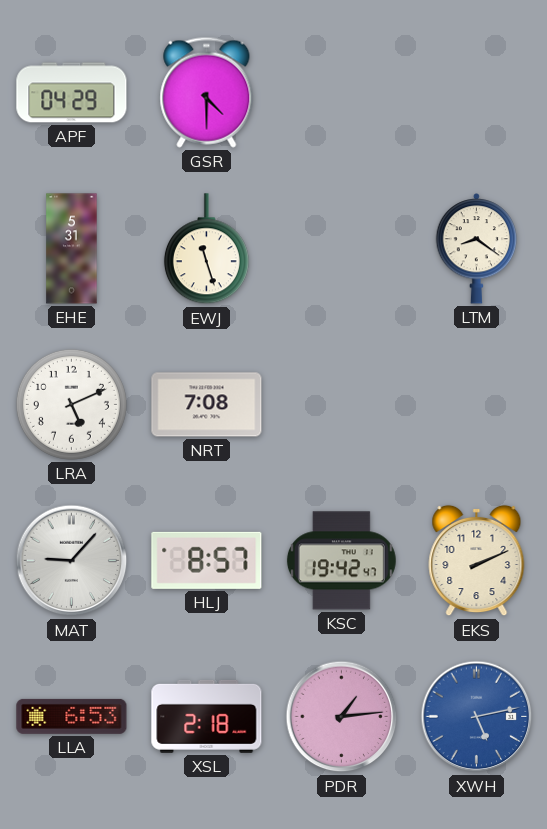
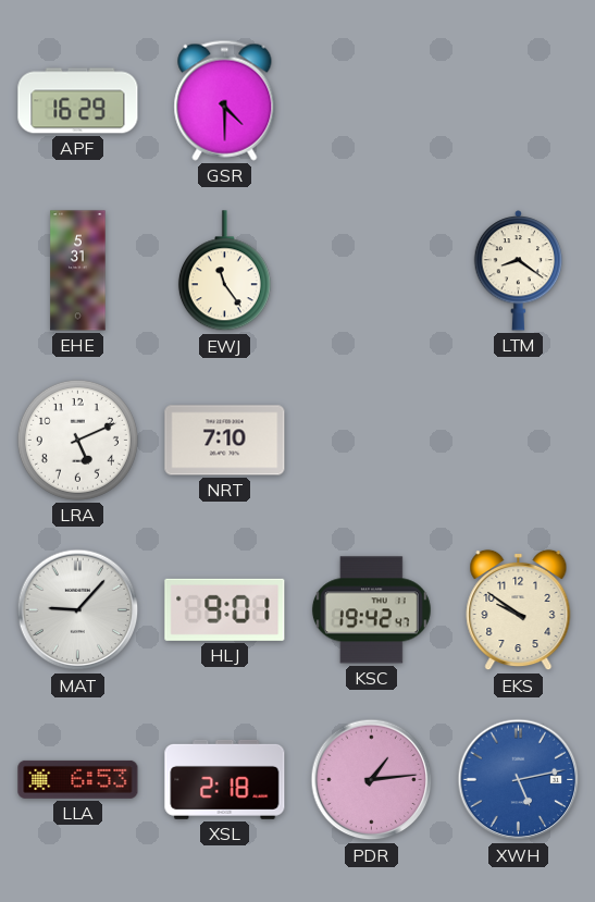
APF: 04:29 -> 16:29 (78, 101)
EWJ: 11:27 -> 11:24 (224, 271)
NRT: 7:08 -> 7:10 (225, 441)
HLJ: 8:57 -> 9:01 (225, 609)
EKS: 2:11 -> 9:51 (519, 610)
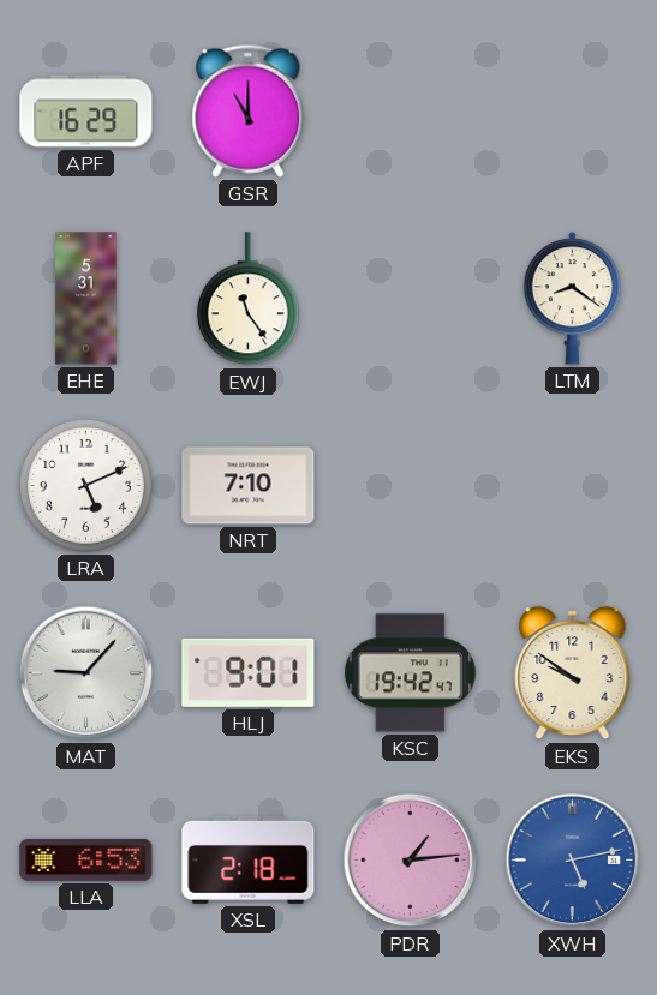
GSR: 4:30 -> 11:00 (249, 110)
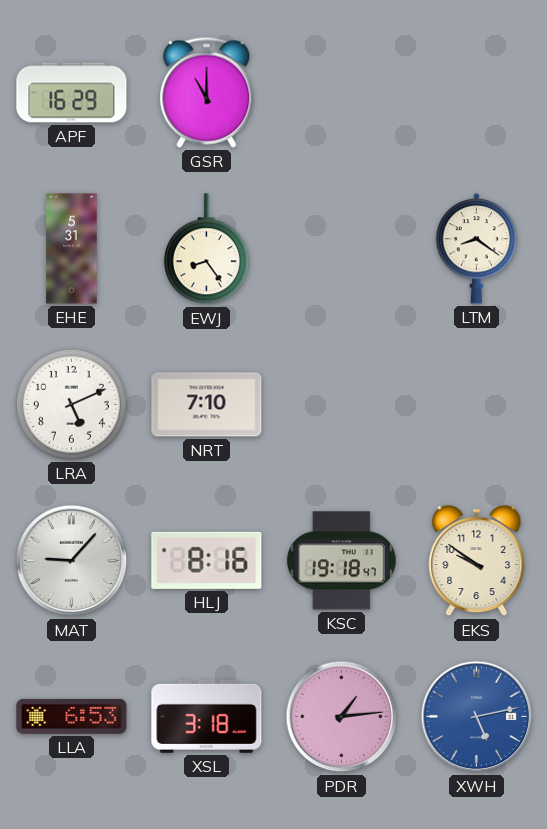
EWJ: 11:24 -> 8:24 (206, 249)
HLJ: 9:01 -> 8:16 (207, 560)
KSC: 19:42 -> 19:18 (341, 561)
XSL: 2:18 -> 3:18 (207, 716)
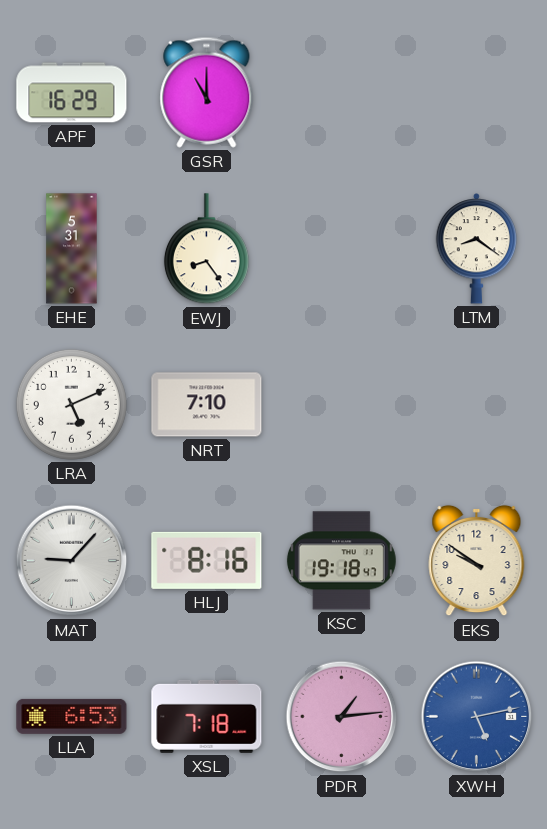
XSL: 3:18 -> 7:18 (207, 716)
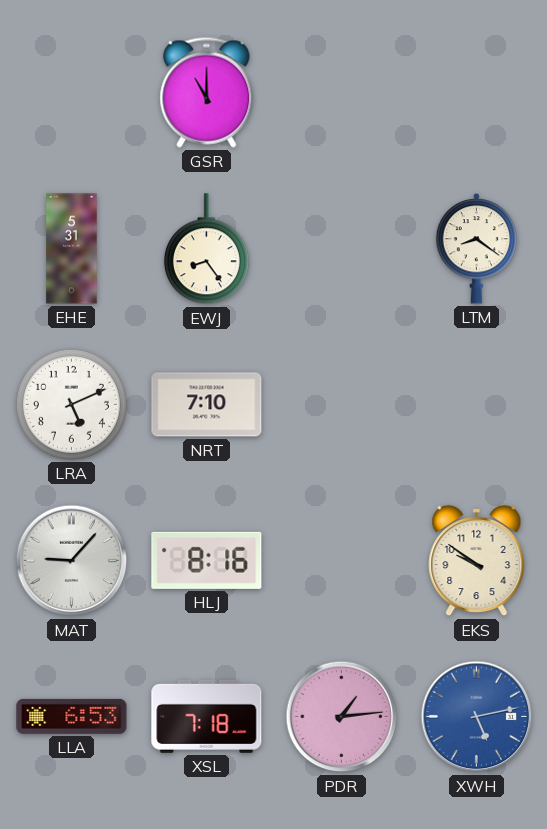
APF: 16:29 -> none (72, 93)
KSC: 19:18 -> none (341, 561)
